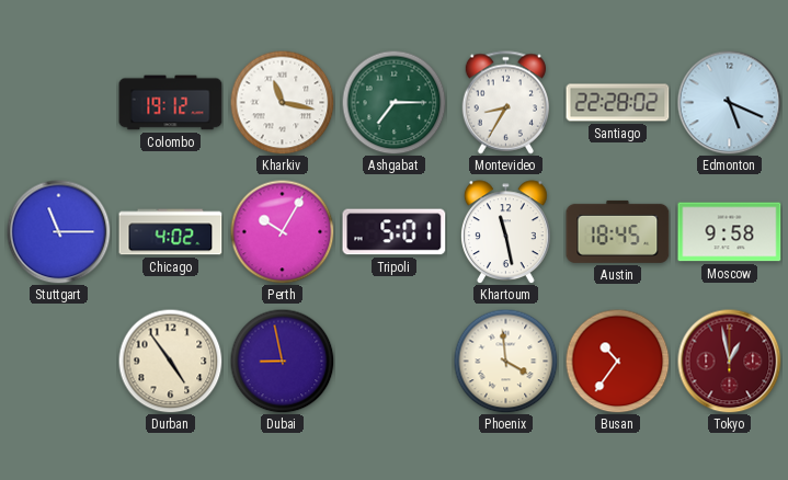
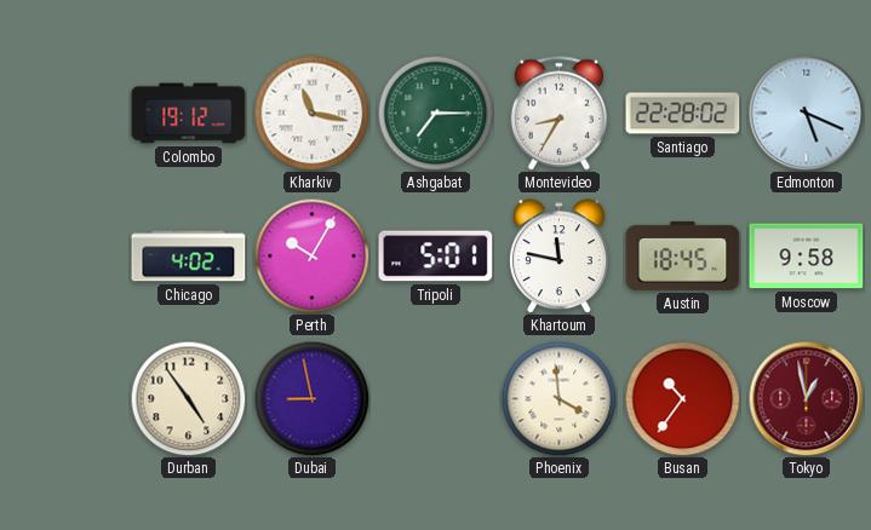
Stuttgart: 11:15 -> none (58, 231)
Khartoum: 11:28 -> 11:47 (558, 257)
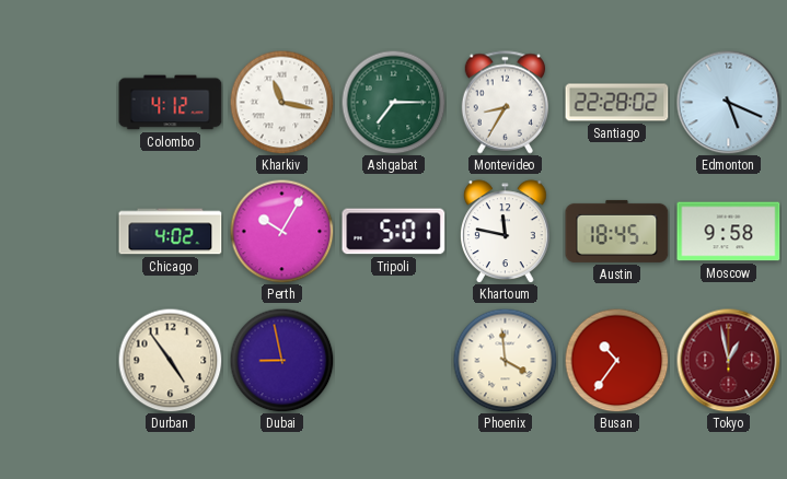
Colombo: 19:12 -> 4:12 (171, 103)
